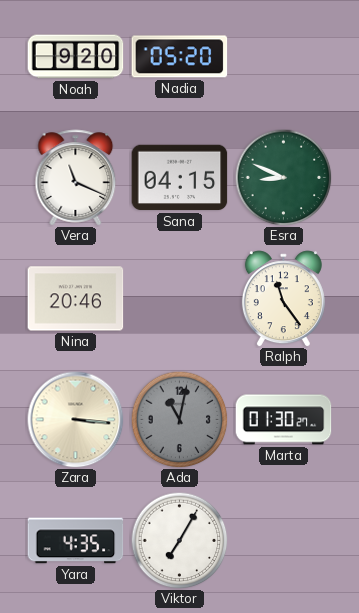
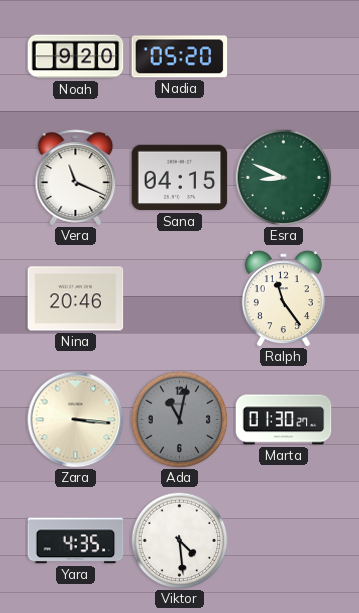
Viktor: 7:05 -> 4:29 (179, 540)
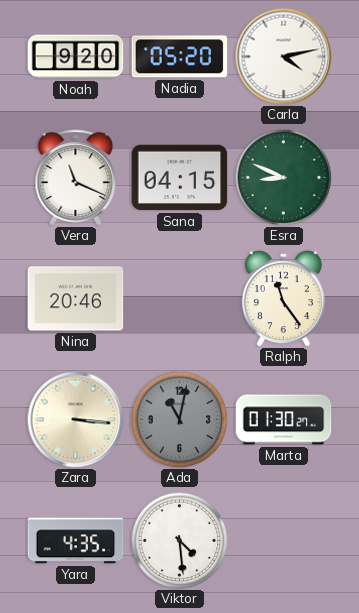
Carla: none -> 4:13 (284, 57)
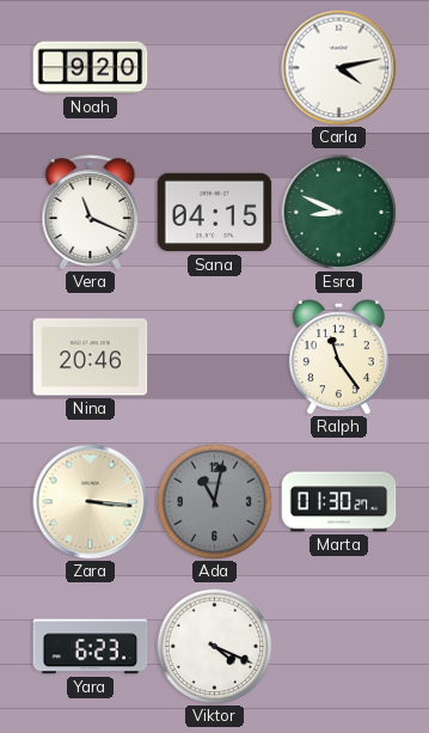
Nadia: 05:20 -> none (180, 57)
Yara: 4:35 -> 6:23 (91, 647)
Viktor: 4:29 -> 4:19 (214, 646)
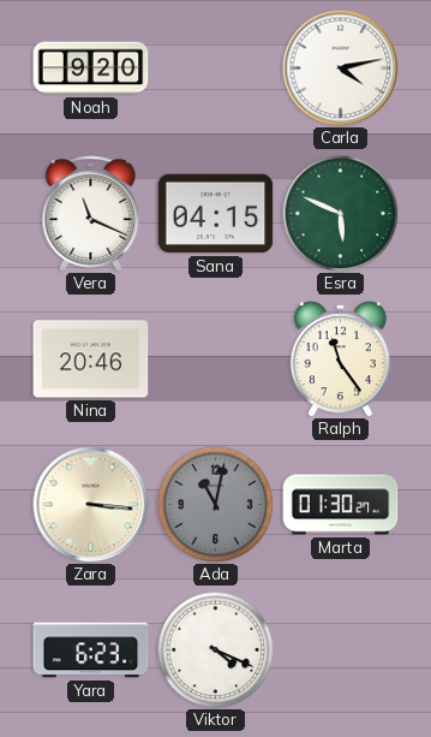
Esra: 8:49 -> 5:49 (340, 213)
